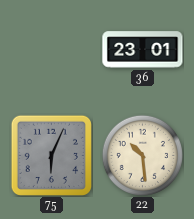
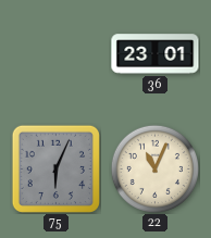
22: 10:29 -> 11:04 (154, 168)
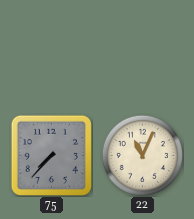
36: 23:01 -> none (156, 54)
75: 6:04 -> 7:37 (51, 155)
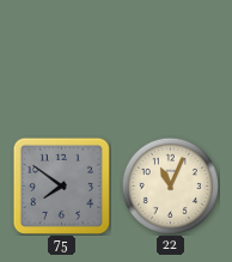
75: 7:37 -> 7:51 (61, 185)
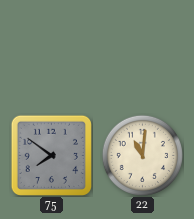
22: 11:04 -> 11:01 (142, 155)
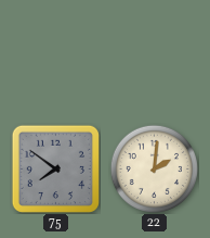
22: 11:01 -> 2:01 (154, 168)
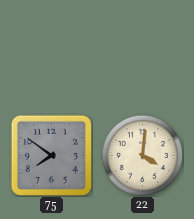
22: 2:01 -> 4:01 (142, 155)
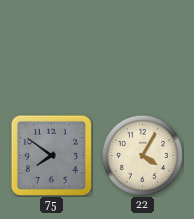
22: 4:01 -> 4:05 (142, 155)
